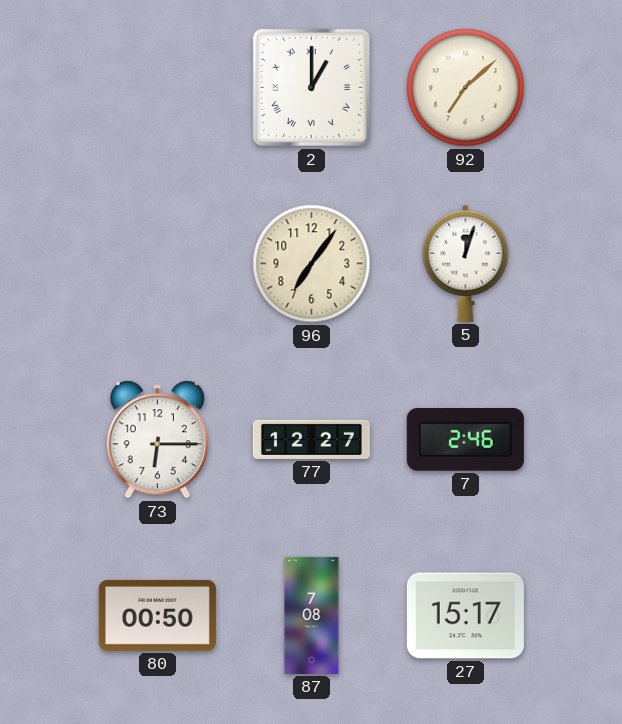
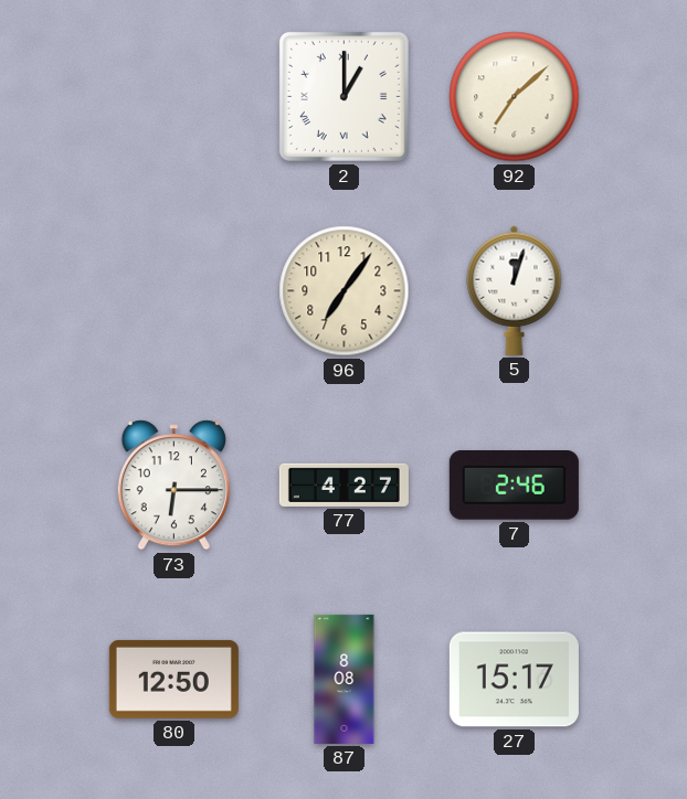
77: 12:27 -> 4:27 (343, 484)
80: 00:50 -> 12:50 (173, 679)
87: 7:08 -> 8:08 (345, 679)
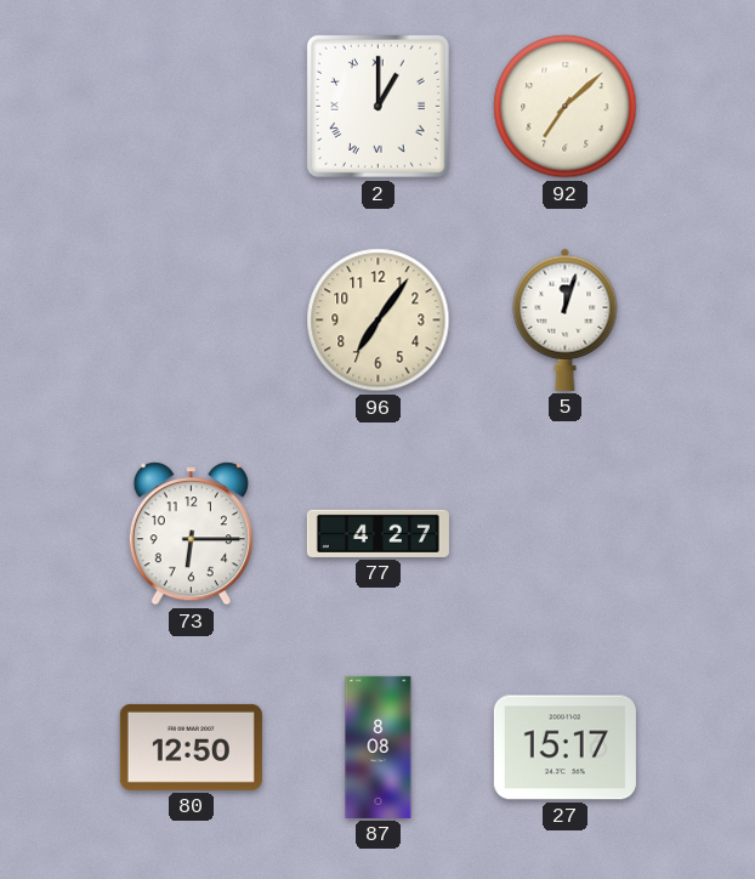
7: 2:46 -> none (514, 486)
